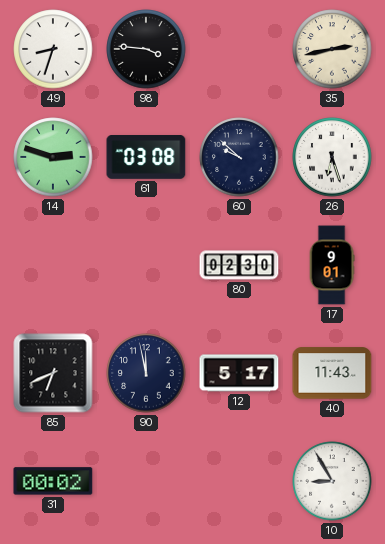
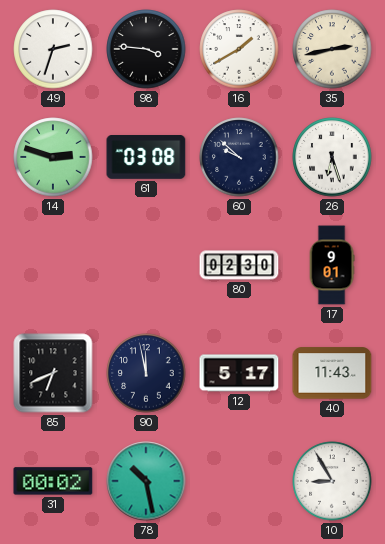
49: 8:33 -> 2:33 (53, 49)
16: none -> 1:40 (239, 49)
78: none -> 10:28 (146, 481)
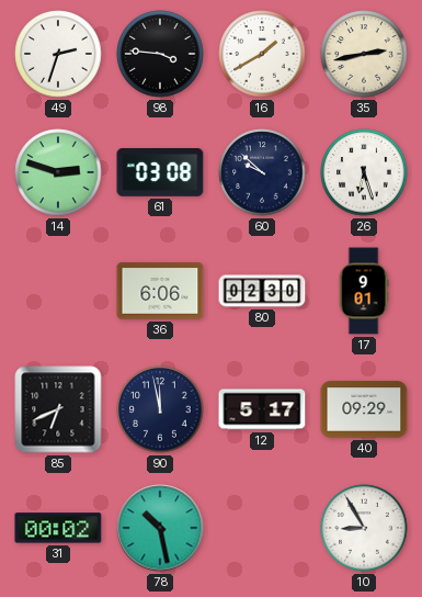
36: none -> 6:06 (160, 291)
40: 11:43 -> 09:29 (364, 409)
